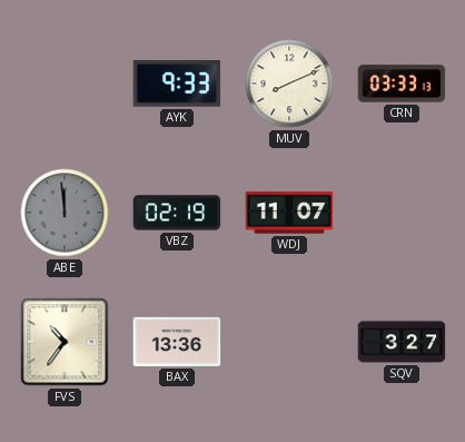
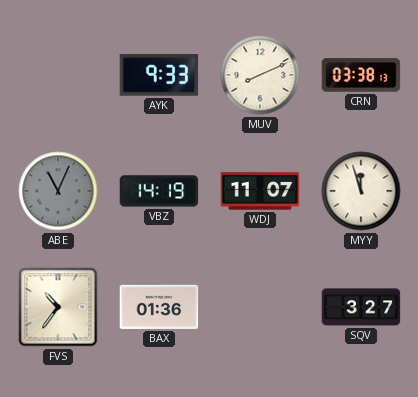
CRN: 03:33 -> 03:38 (361, 75)
ABE: 11:59 -> 11:04 (58, 191)
VBZ: 02:19 -> 14:19 (159, 191)
MYY: none -> 11:57 (361, 191)
BAX: 13:36 -> 01:36 (159, 307)
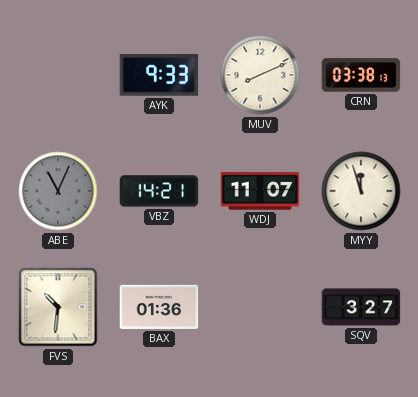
VBZ: 14:19 -> 14:21 (159, 191)
FVS: 10:36 -> 10:31 (58, 307)
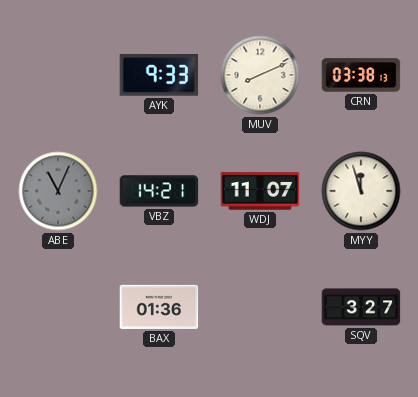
FVS: 10:31 -> none (58, 307)
